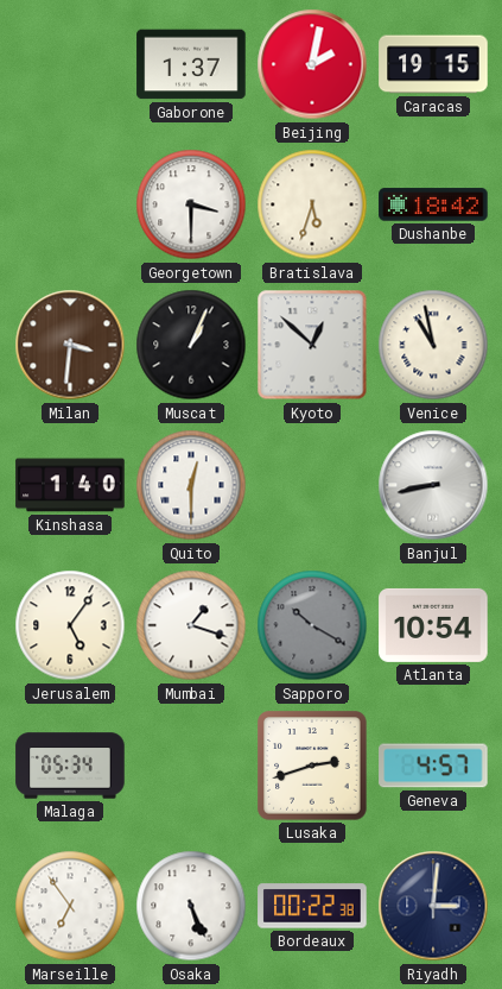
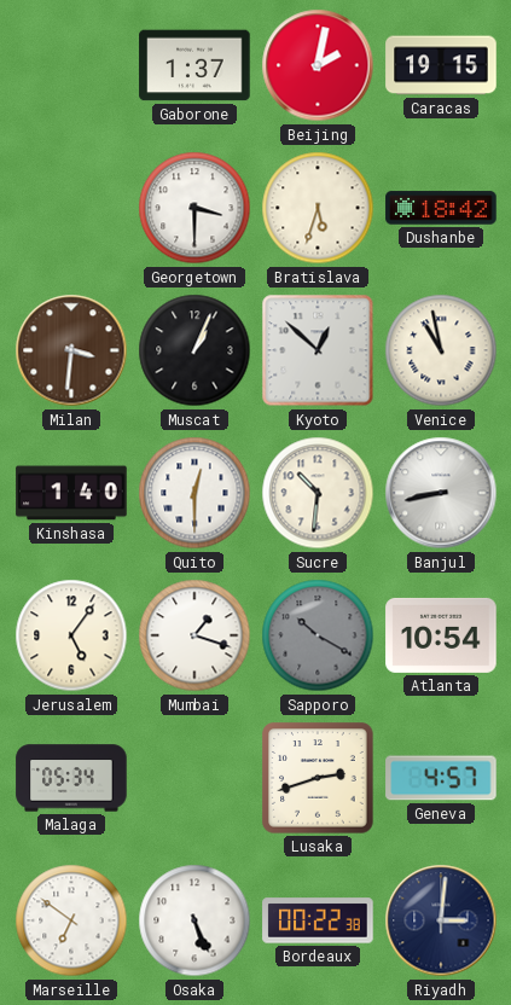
Sucre: none -> 10:31 (318, 493)
Marseille: 6:54 -> 6:51 (71, 920)
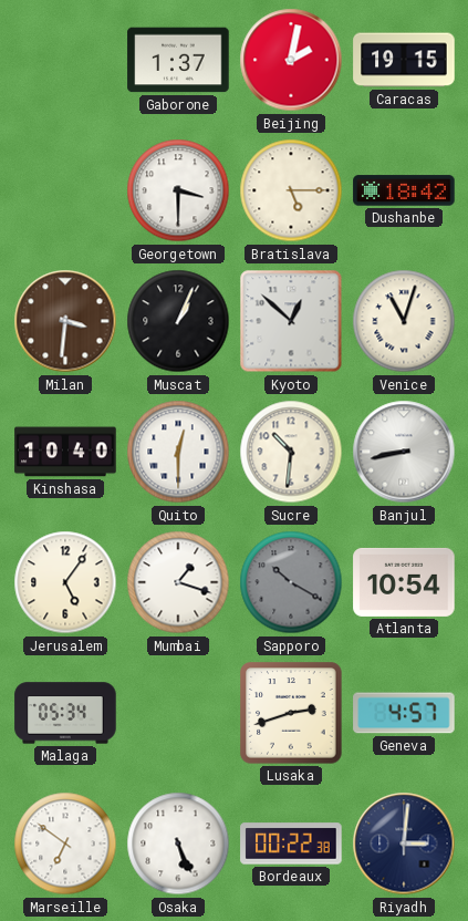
Bratislava: 5:33 -> 5:15 (291, 190)
Venice: 10:58 -> 11:03 (404, 321)
Kinshasa: 1:40 -> 10:40 (65, 452)
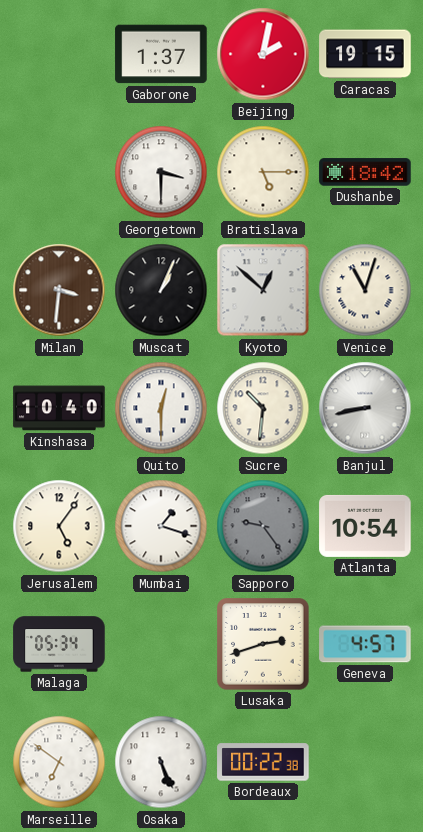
Sapporo: 10:20 -> 9:24 (263, 526)
Riyadh: 3:01 -> none (404, 844)
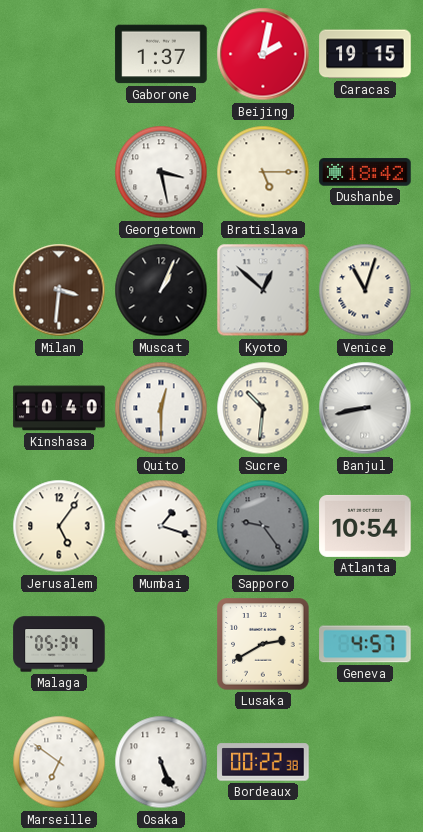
Georgetown: 3:30 -> 3:28 (161, 172)
Lusaka: 2:42 -> 2:40 (263, 644)
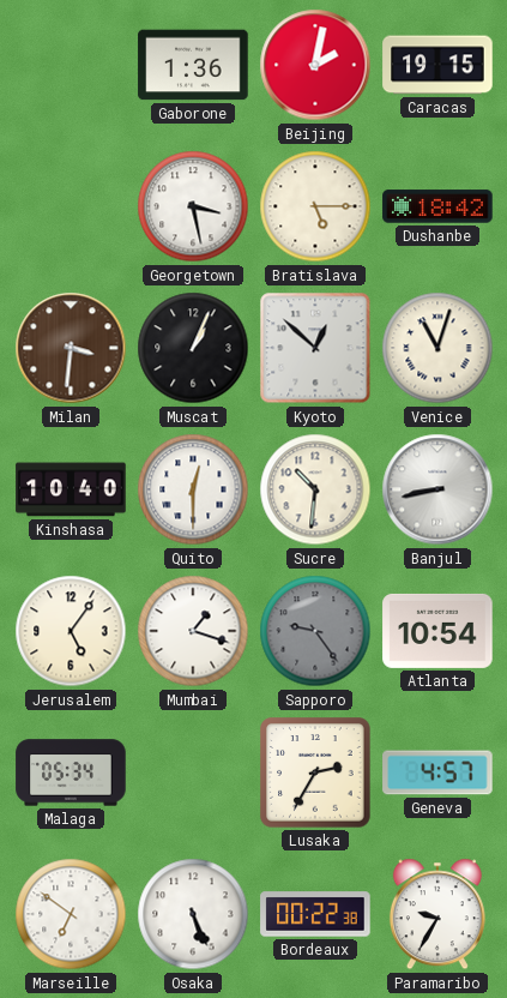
Gaborone: 1:37 -> 1:36 (193, 65)
Lusaka: 2:40 -> 2:35 (315, 772)
Paramaribo: none -> 9:35 (437, 914)
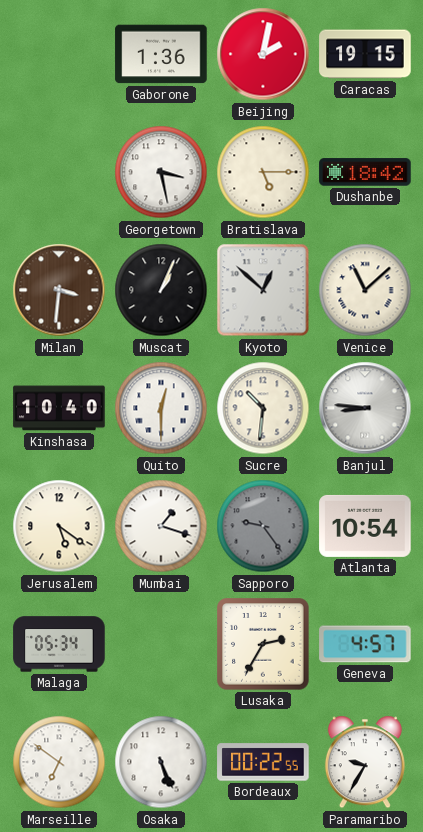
Venice: 11:03 -> 11:08 (365, 290)
Banjul: 8:43 -> 8:46 (365, 408)
Jerusalem: 5:06 -> 5:21 (59, 526)
Bordeaux: 00:22:38 -> 00:22:55 (263, 762)
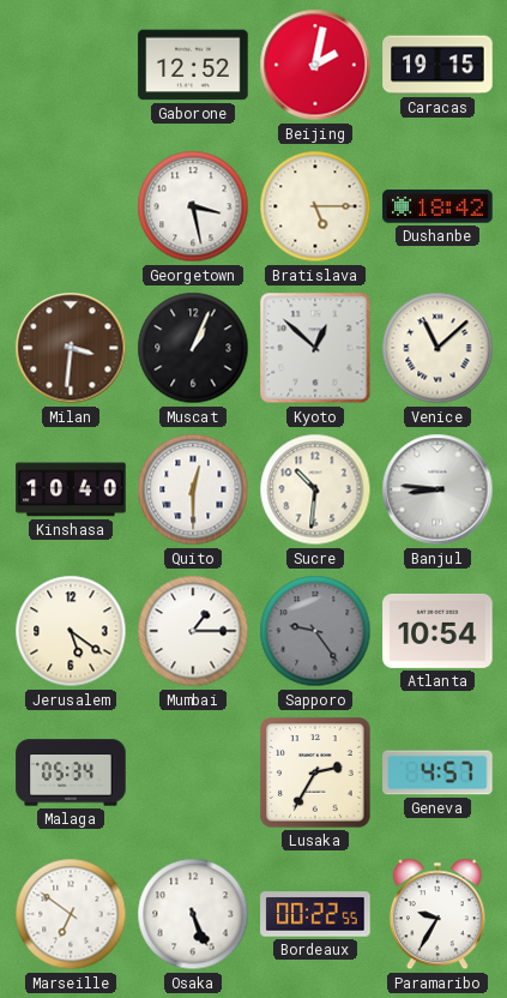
Gaborone: 1:36 -> 12:52 (193, 65)
Mumbai: 1:18 -> 1:15 (193, 631)
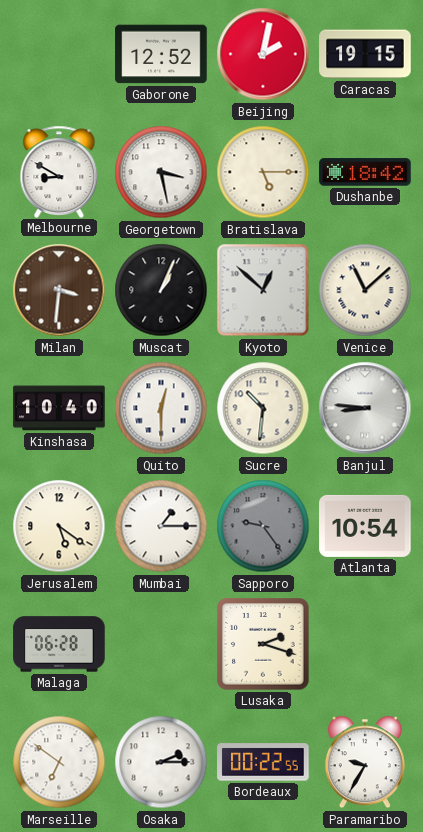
Melbourne: none -> 8:50 (59, 171)
Malaga: 05:34 -> 06:28 (59, 644)
Lusaka: 2:35 -> 2:18 (263, 644)
Geneva: 4:57 -> none (437, 772)
Osaka: 5:26 -> 2:15 (161, 762)
